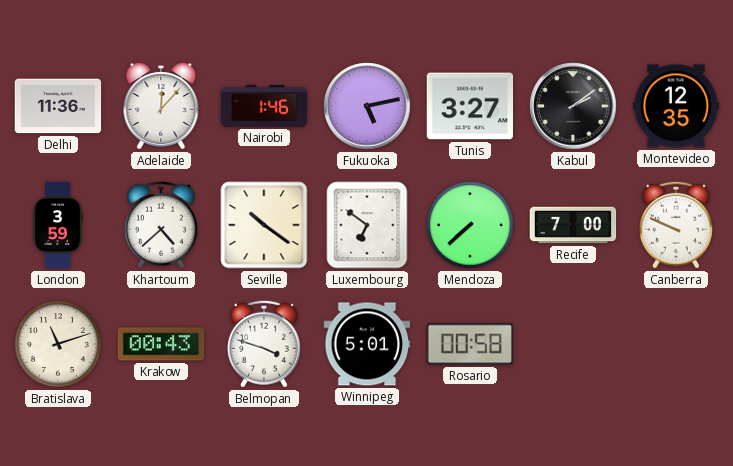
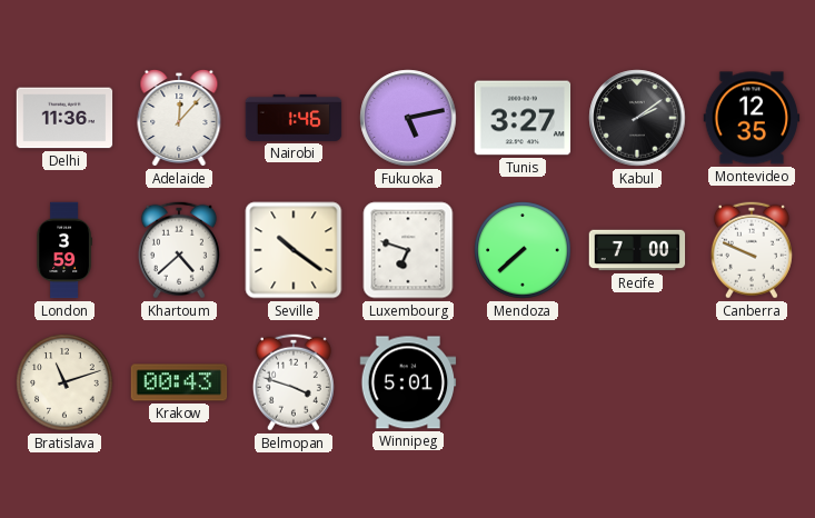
Luxembourg: 6:51 -> 6:48 (408, 250)
Rosario: 00:58 -> none (470, 344)
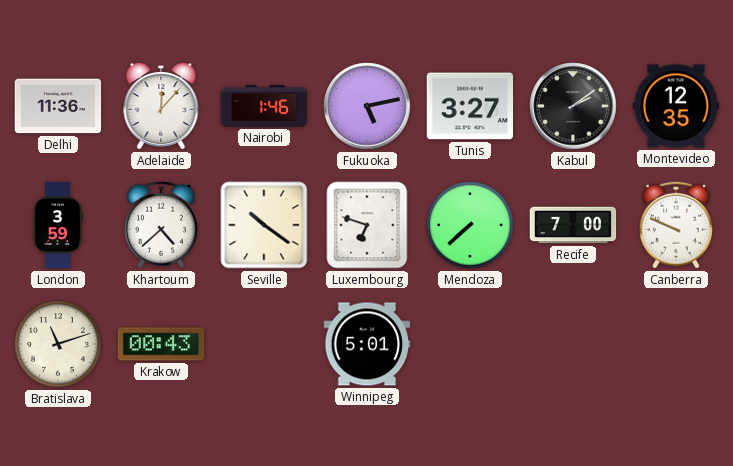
Belmopan: 3:48 -> none (294, 382)
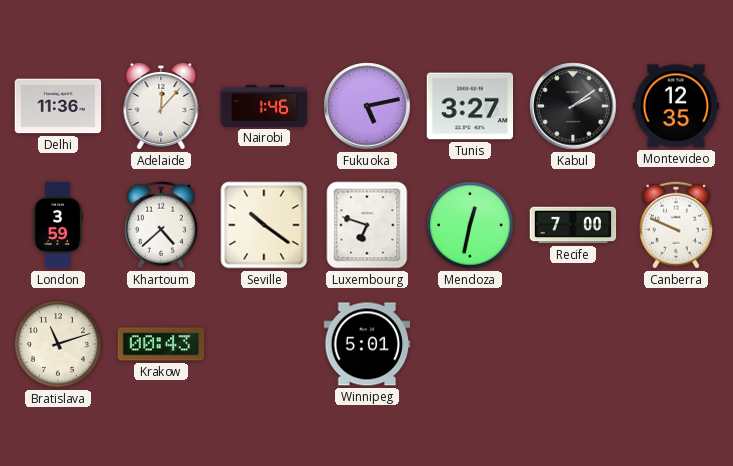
Mendoza: 7:38 -> 12:32 (470, 225)
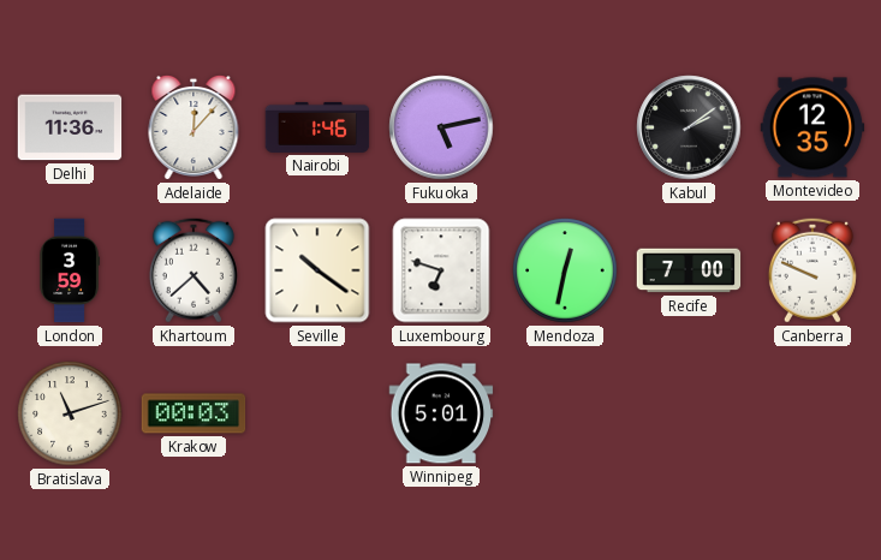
Tunis: 3:27 -> none (470, 106)
Krakow: 00:43 -> 00:03 (194, 413)
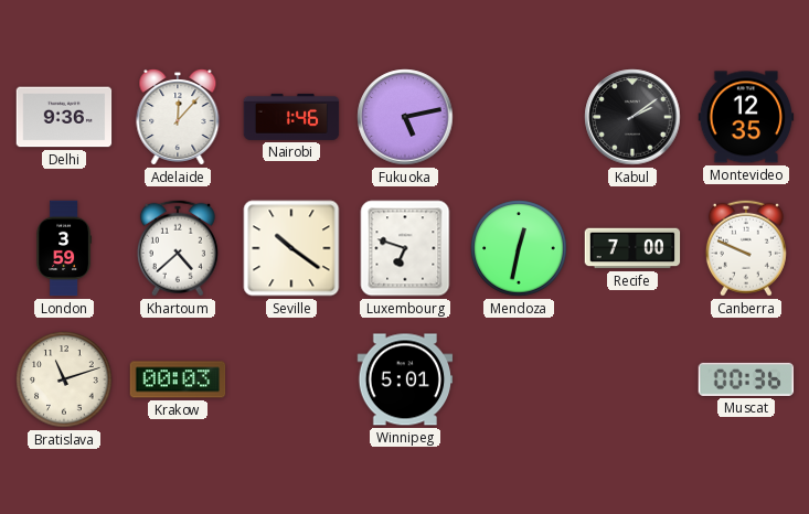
Delhi: 11:36 -> 9:36 (64, 117)
Muscat: none -> 00:36 (746, 379)
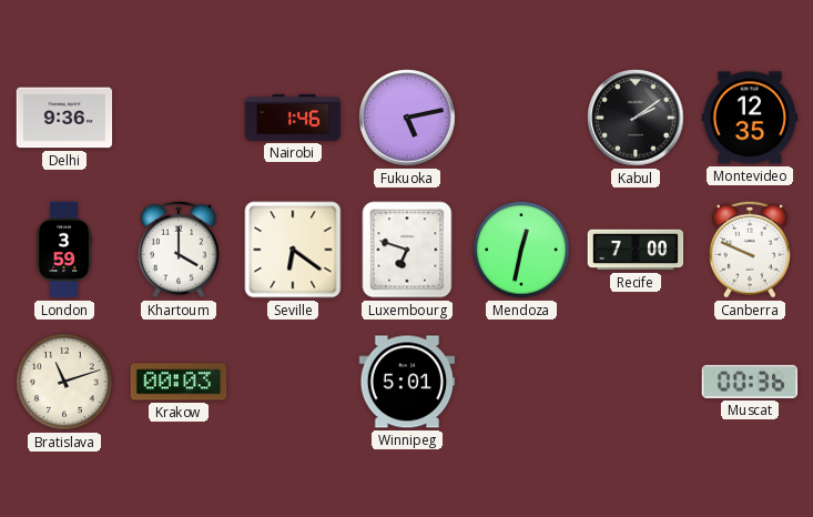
Adelaide: 12:07 -> none (178, 117)
Khartoum: 4:38 -> 4:00 (179, 250)
Seville: 10:21 -> 6:21 (293, 250)
